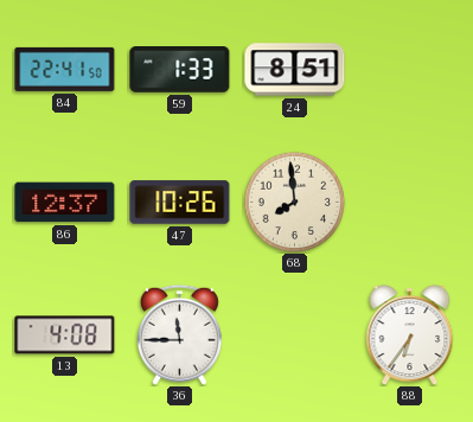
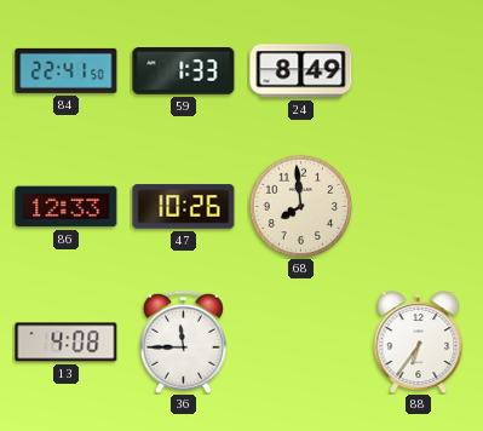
24: 8:51 -> 8:49 (301, 71)
86: 12:37 -> 12:33 (67, 207)
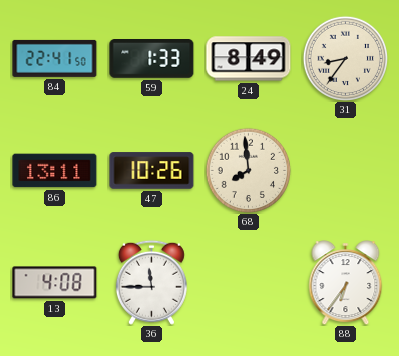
31: none -> 8:36 (345, 58)
86: 12:33 -> 13:11 (55, 171)
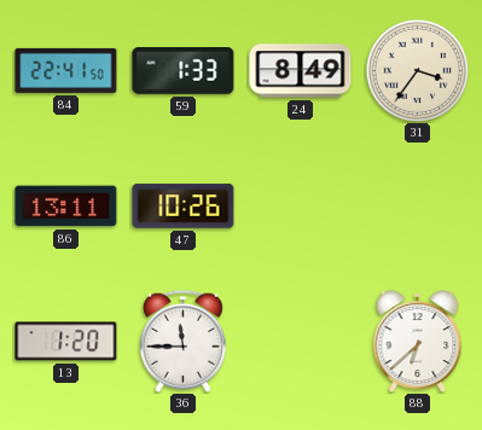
31: 8:36 -> 3:36 (417, 70)
68: 7:59 -> none (248, 170)
13: 4:08 -> 1:20 (66, 342)
88: 6:36 -> 6:38 (418, 342)
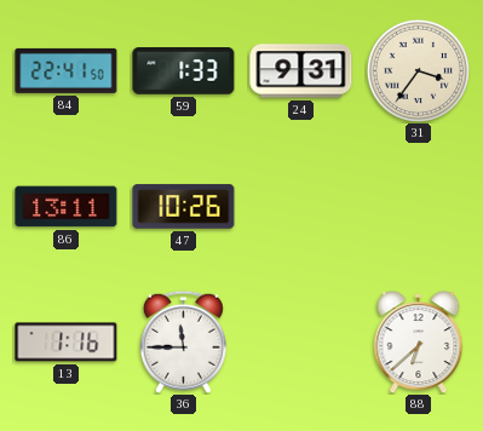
24: 8:49 -> 9:31 (301, 71)
13: 1:20 -> 1:16 (67, 343)
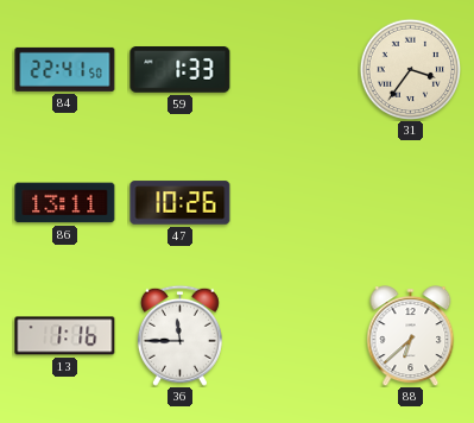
24: 9:31 -> none (301, 71)
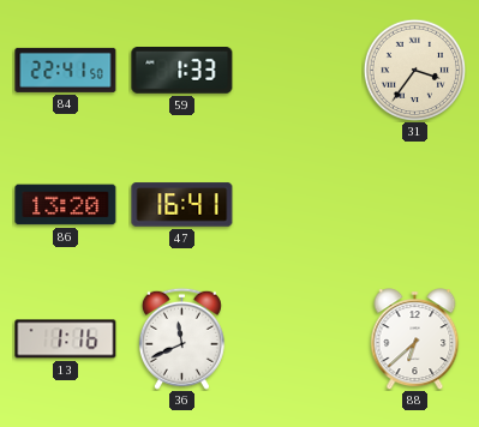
86: 13:11 -> 13:20 (66, 205)
47: 10:26 -> 16:41 (182, 205)
36: 11:45 -> 11:41 (181, 338)
